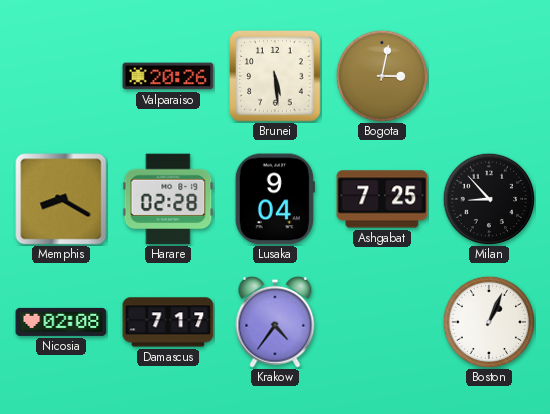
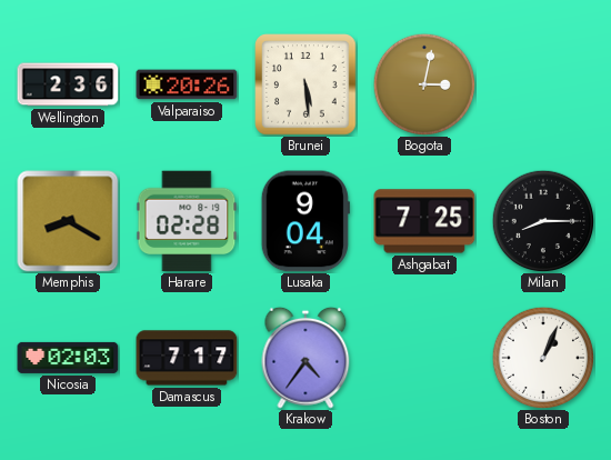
Wellington: none -> 2:36 (68, 84)
Milan: 8:53 -> 8:15 (543, 221)
Nicosia: 02:08 -> 02:03 (68, 358)
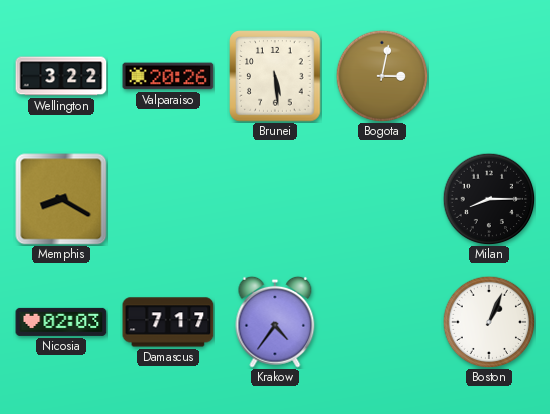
Wellington: 2:36 -> 3:22 (61, 76)
Harare: 02:28 -> none (187, 221)
Lusaka: 9:04 -> none (305, 221)
Ashgabat: 7:25 -> none (424, 221)
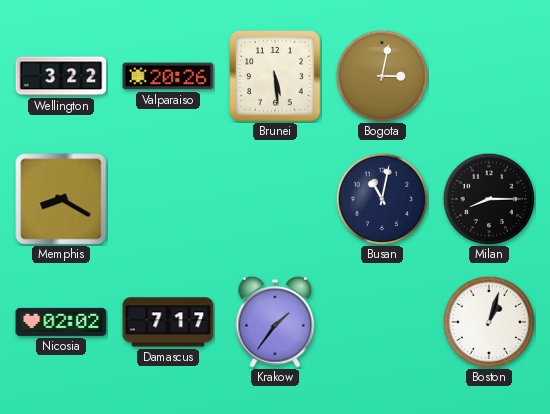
Busan: none -> 11:02 (382, 199)
Nicosia: 02:03 -> 02:02 (61, 322)
Krakow: 4:36 -> 1:36 (275, 322)
Boston: 1:04 -> 1:03 (489, 322)
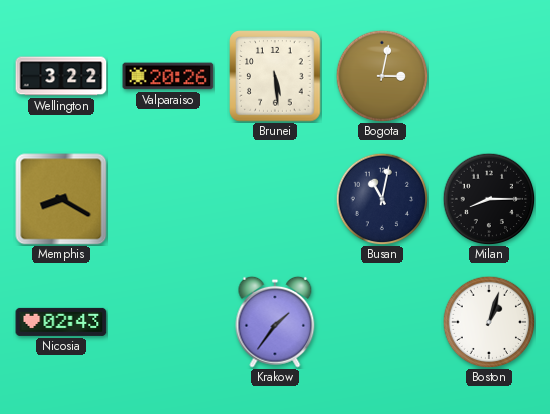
Nicosia: 02:02 -> 02:43 (61, 322)
Damascus: 7:17 -> none (168, 322)
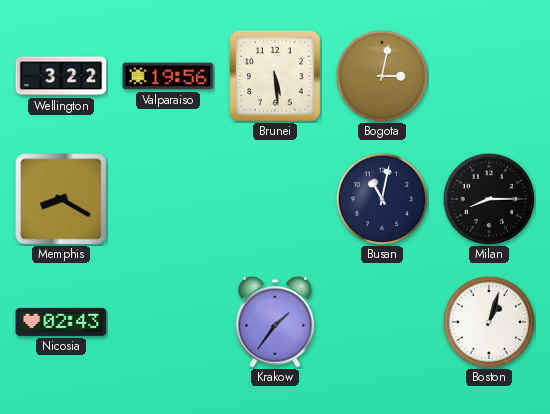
Valparaiso: 20:26 -> 19:56 (168, 76)
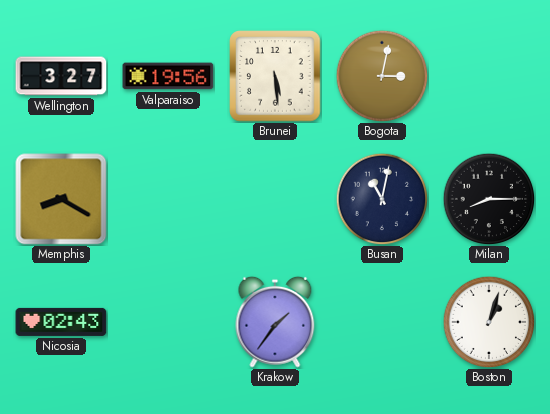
Wellington: 3:22 -> 3:27 (61, 76)
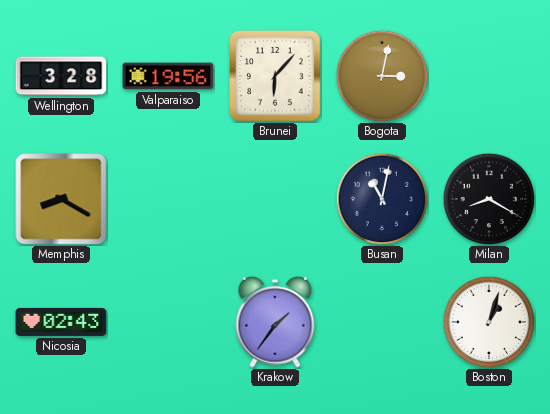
Wellington: 3:27 -> 3:28 (61, 76)
Brunei: 5:29 -> 6:07 (275, 76)
Milan: 8:15 -> 8:20 (489, 199)
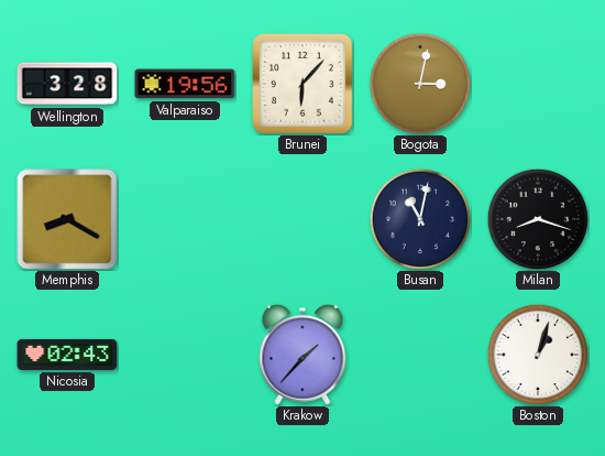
Milan: 8:20 -> 8:18 (538, 219)
Krakow: 1:36 -> 1:37 (302, 355)
